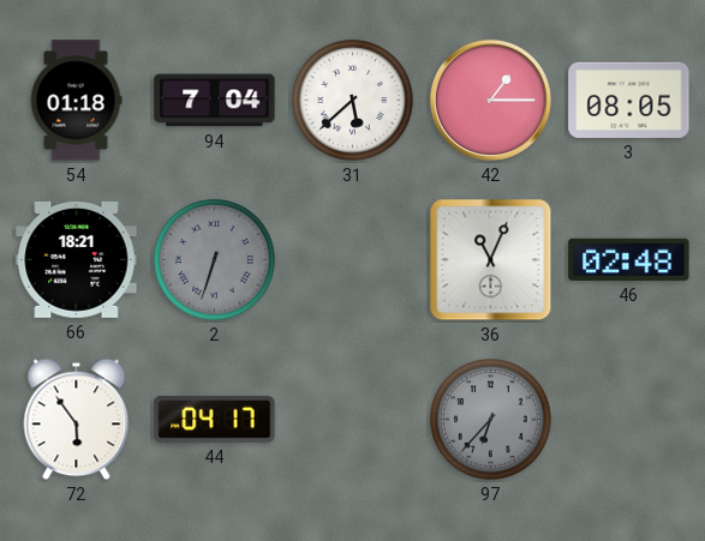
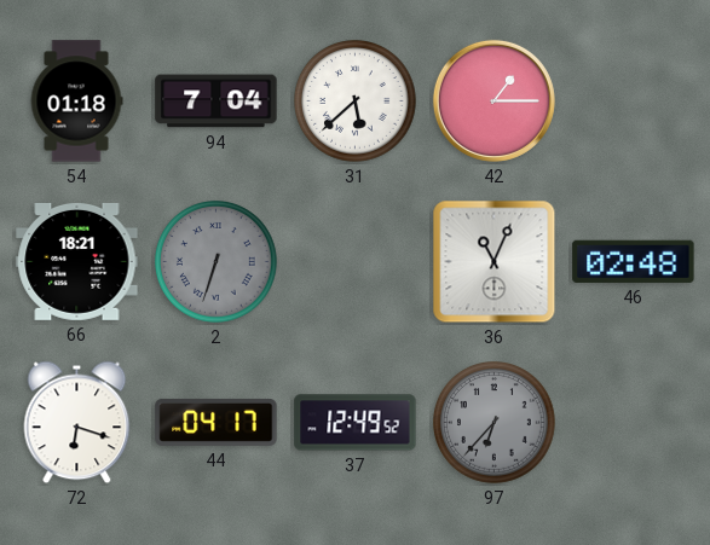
3: 08:05 -> none (629, 100)
72: 5:54 -> 6:18 (77, 423)
37: none -> 12:49 (356, 423)
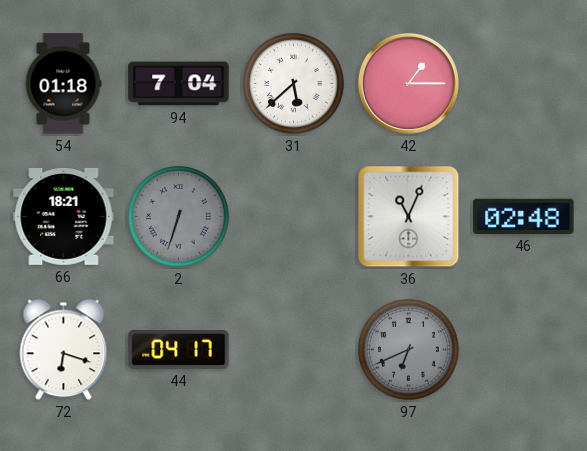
37: 12:49 -> none (356, 423)
97: 6:37 -> 6:41 (409, 350)
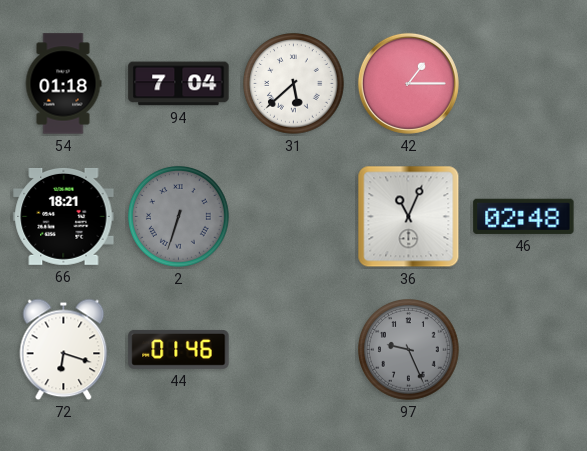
44: 04:17 -> 01:46 (179, 349)
97: 6:41 -> 9:26 (409, 350)
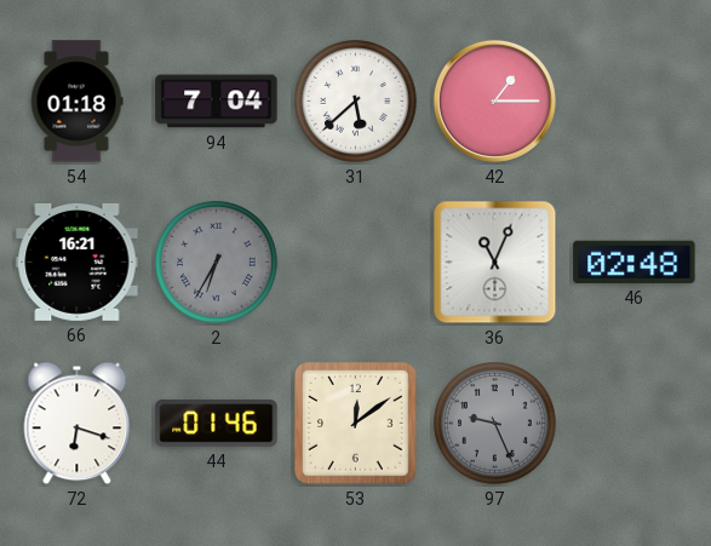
66: 18:21 -> 16:21 (78, 261)
2: 6:33 -> 6:35 (217, 263)
53: none -> 12:09 (356, 424)
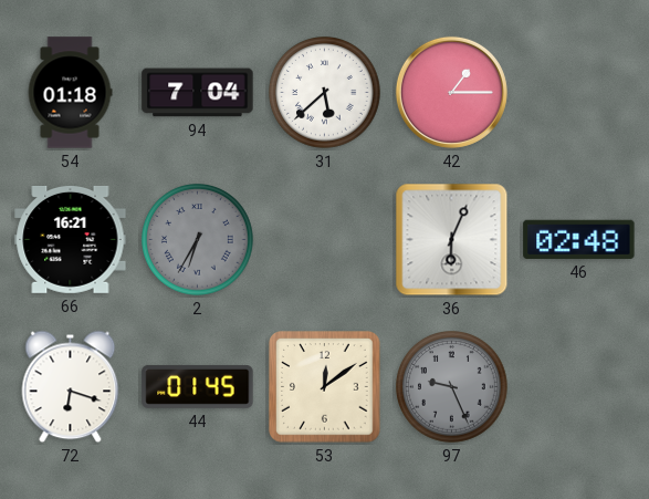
36: 11:04 -> 6:04 (452, 240)
44: 01:46 -> 01:45 (198, 386)
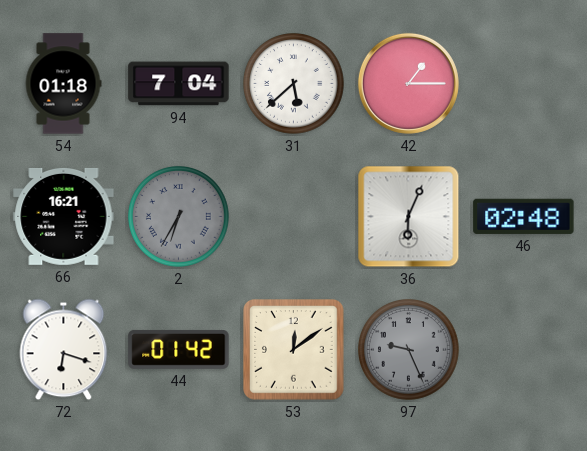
44: 01:45 -> 01:42 (179, 349)
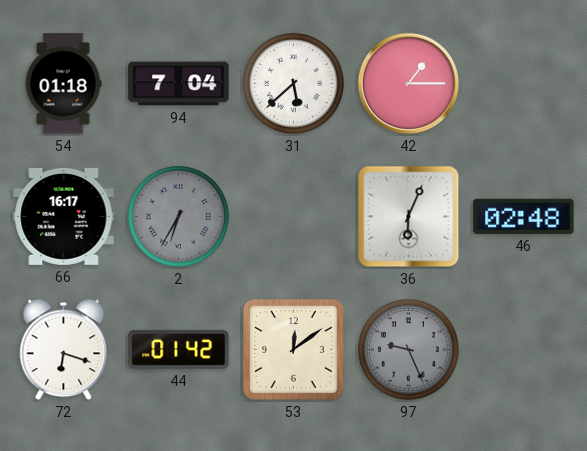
66: 16:21 -> 16:17 (64, 216)
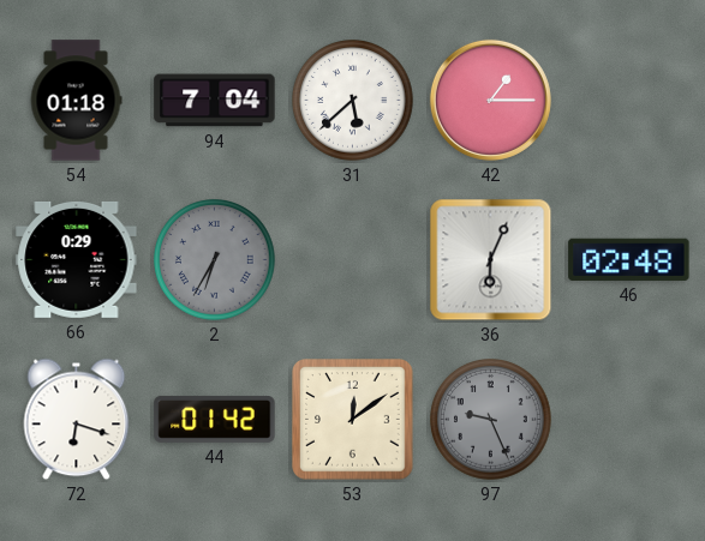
66: 16:17 -> 0:29 (77, 259)
